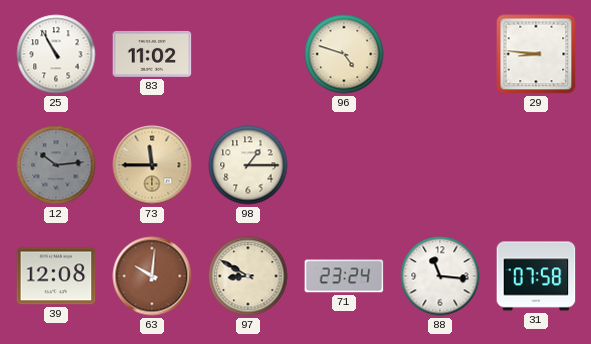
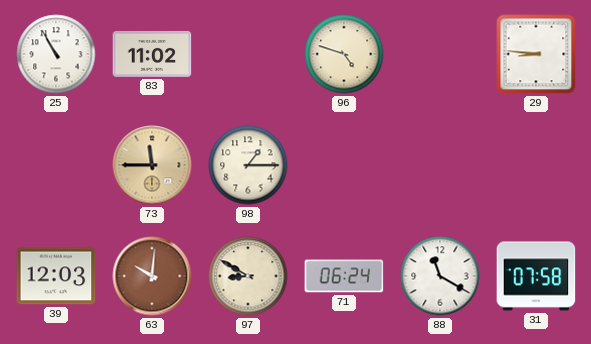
12: 10:14 -> none (56, 165)
39: 12:08 -> 12:03 (56, 276)
71: 23:24 -> 06:24 (344, 276)
88: 11:16 -> 11:20 (440, 276)
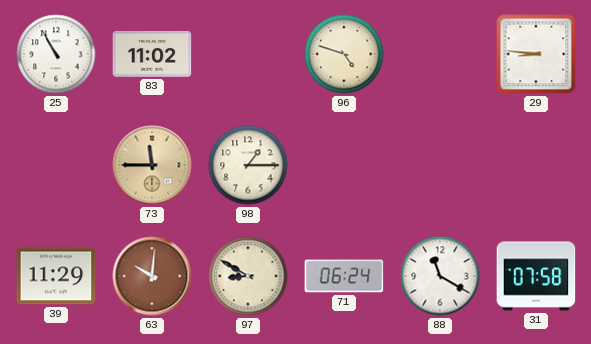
39: 12:03 -> 11:29 (56, 276)
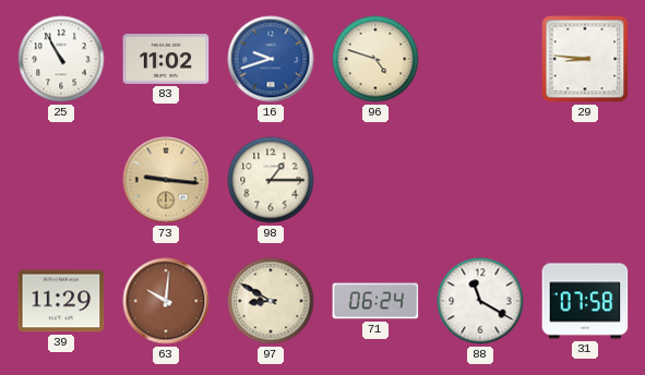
16: none -> 9:42 (271, 59)
73: 11:45 -> 9:16 (166, 180)
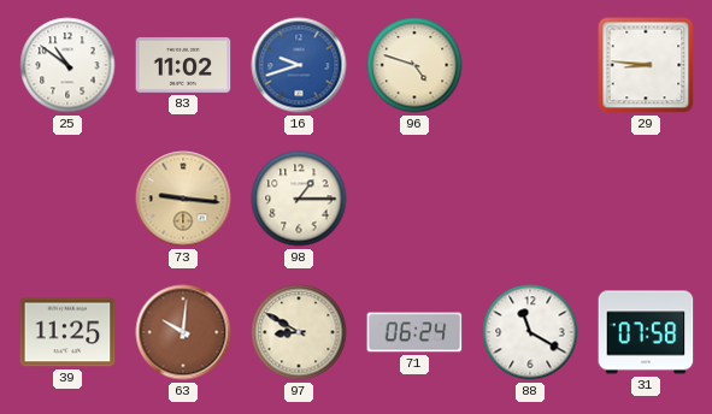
25: 10:55 -> 10:51 (67, 65)
39: 11:29 -> 11:25 (67, 332)
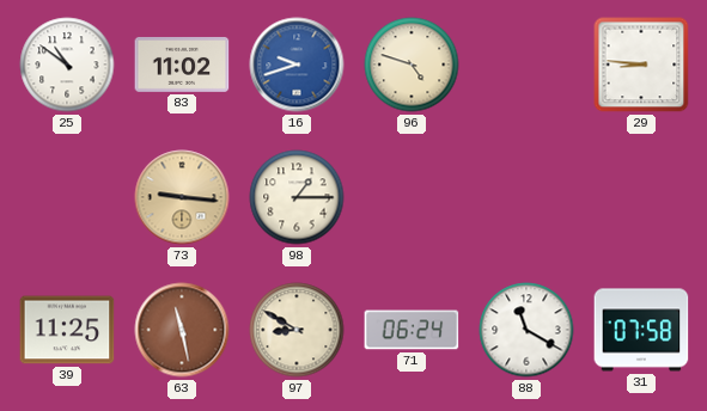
63: 10:01 -> 11:28 (182, 330)
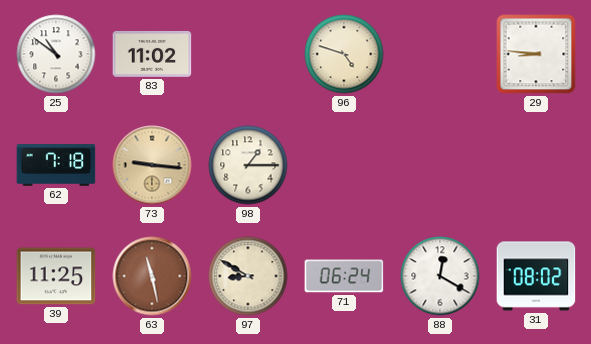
16: 9:42 -> none (297, 65)
62: none -> 7:18 (56, 166)
88: 11:20 -> 12:20 (440, 276)
31: 07:58 -> 08:02 (536, 276)
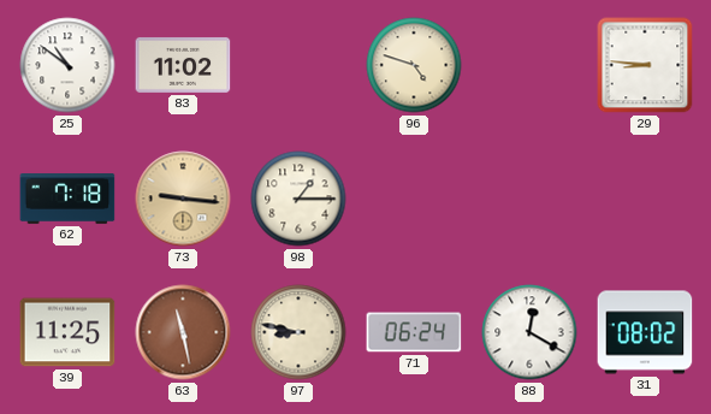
97: 8:50 -> 8:47 (298, 332)
